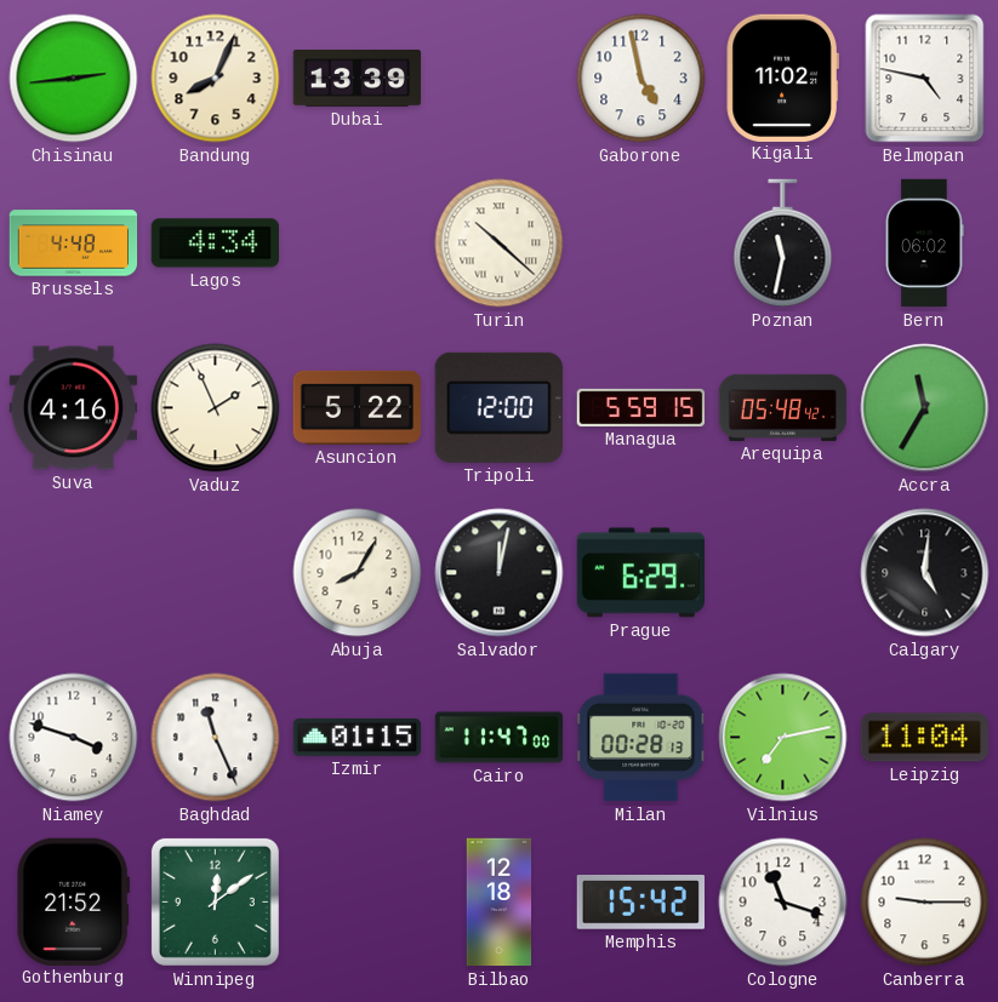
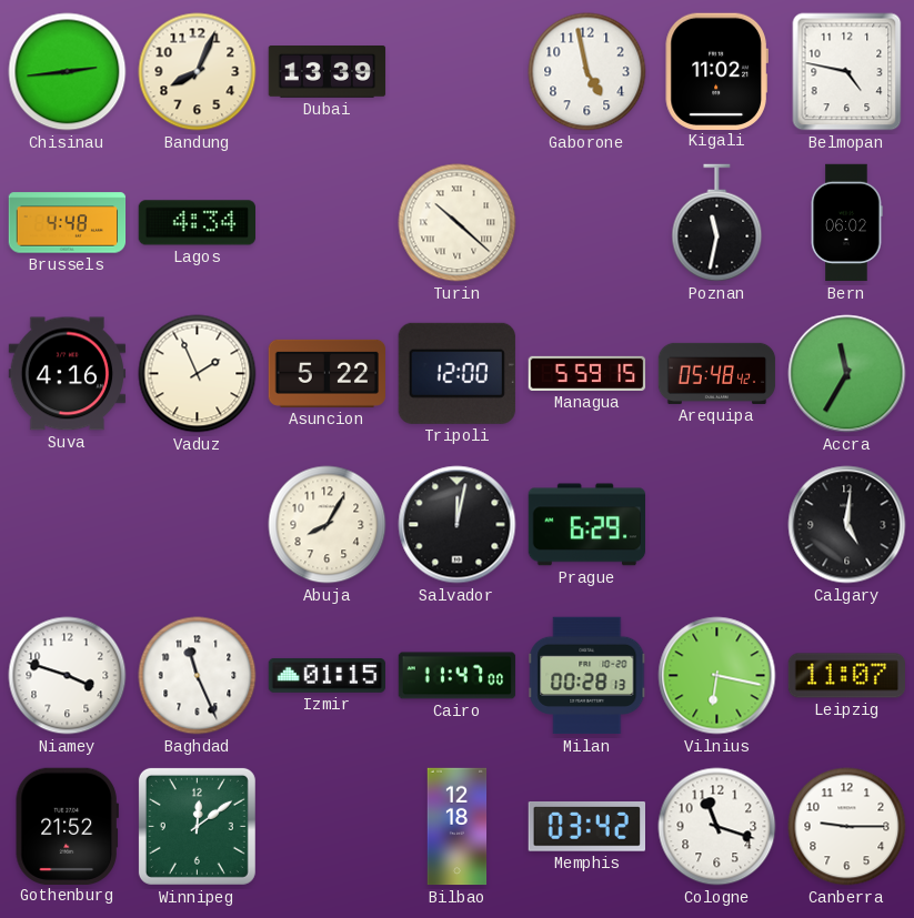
Vilnius: 7:13 -> 6:17 (717, 676)
Leipzig: 11:04 -> 11:07 (846, 676)
Memphis: 15:42 -> 03:42 (586, 827)
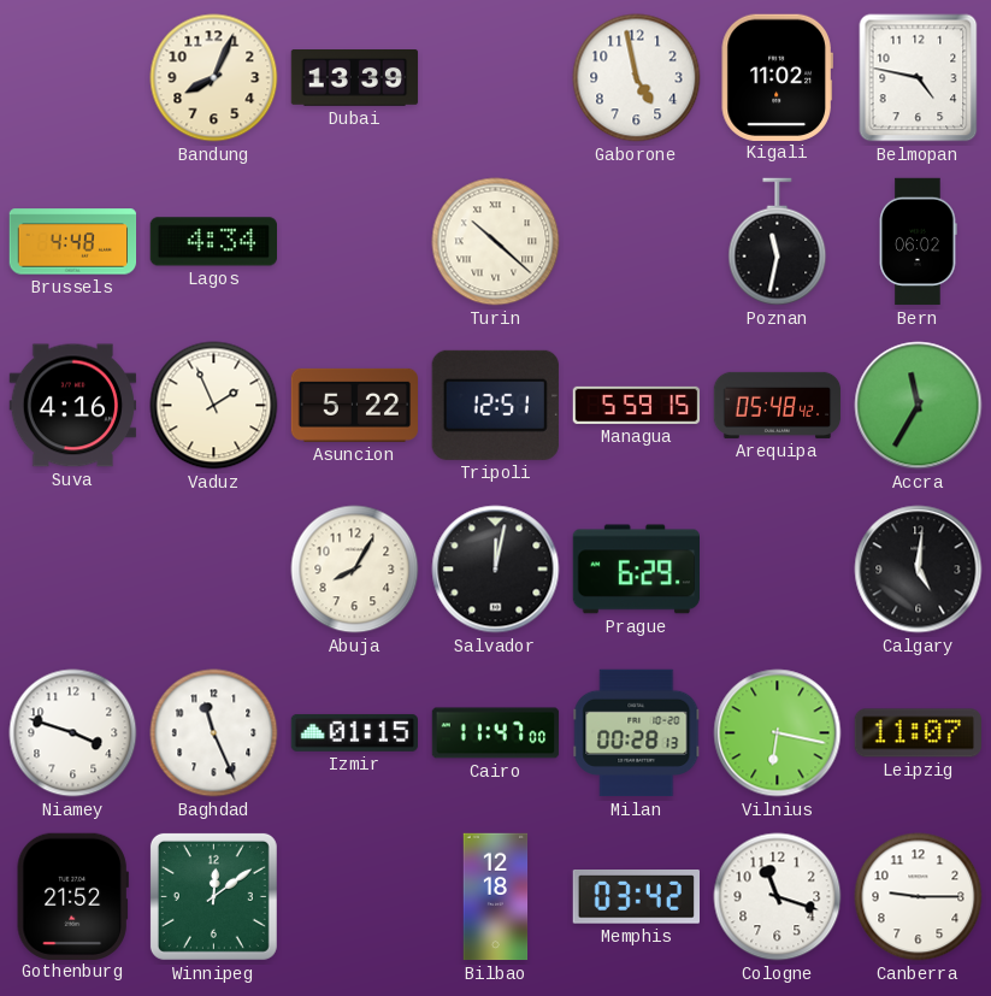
Chisinau: 2:44 -> none (68, 72)
Tripoli: 12:00 -> 12:51 (495, 405)
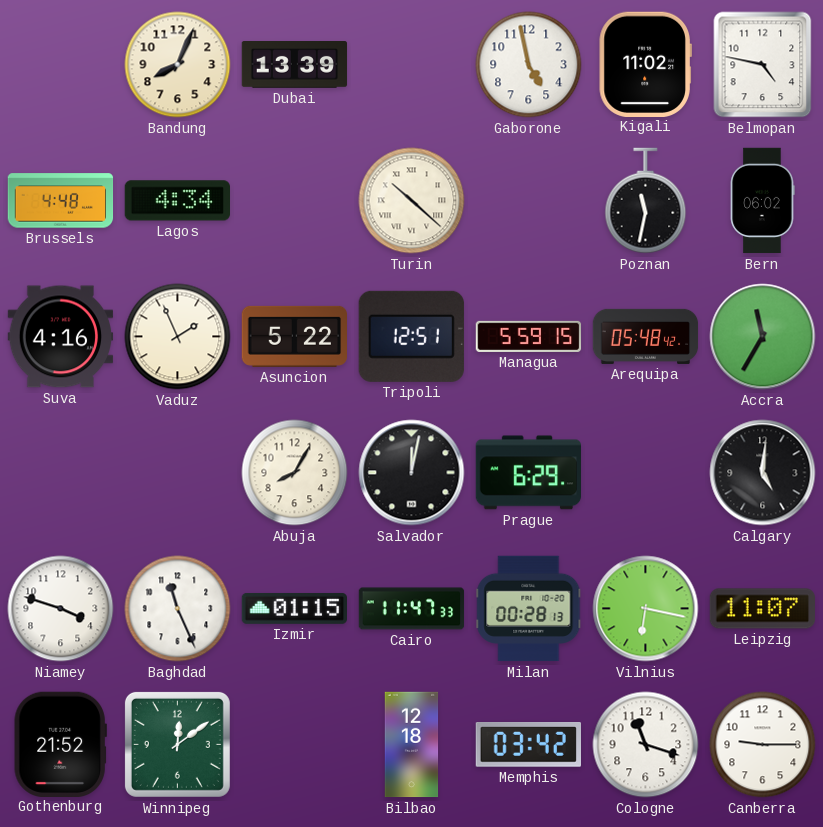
Cairo: 11:47:00 -> 11:47:33 (412, 609)
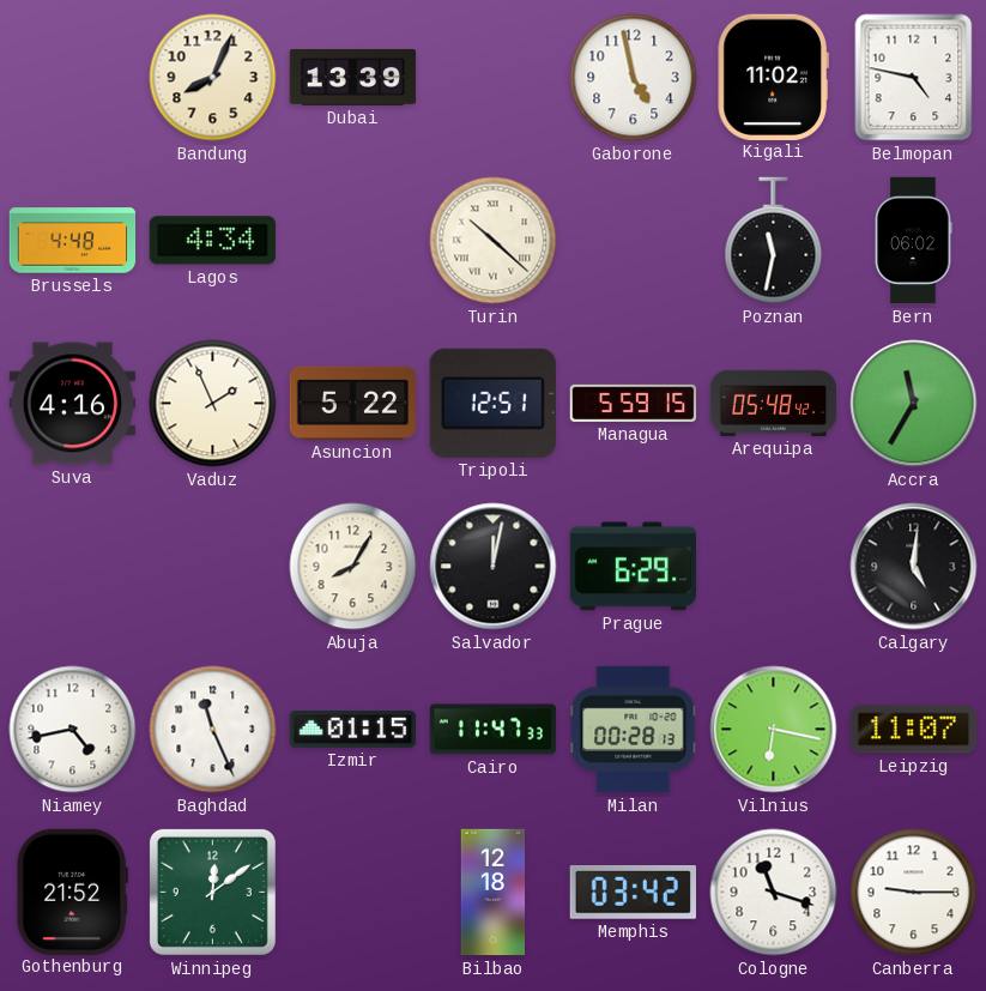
Niamey: 3:48 -> 4:43 (73, 730)
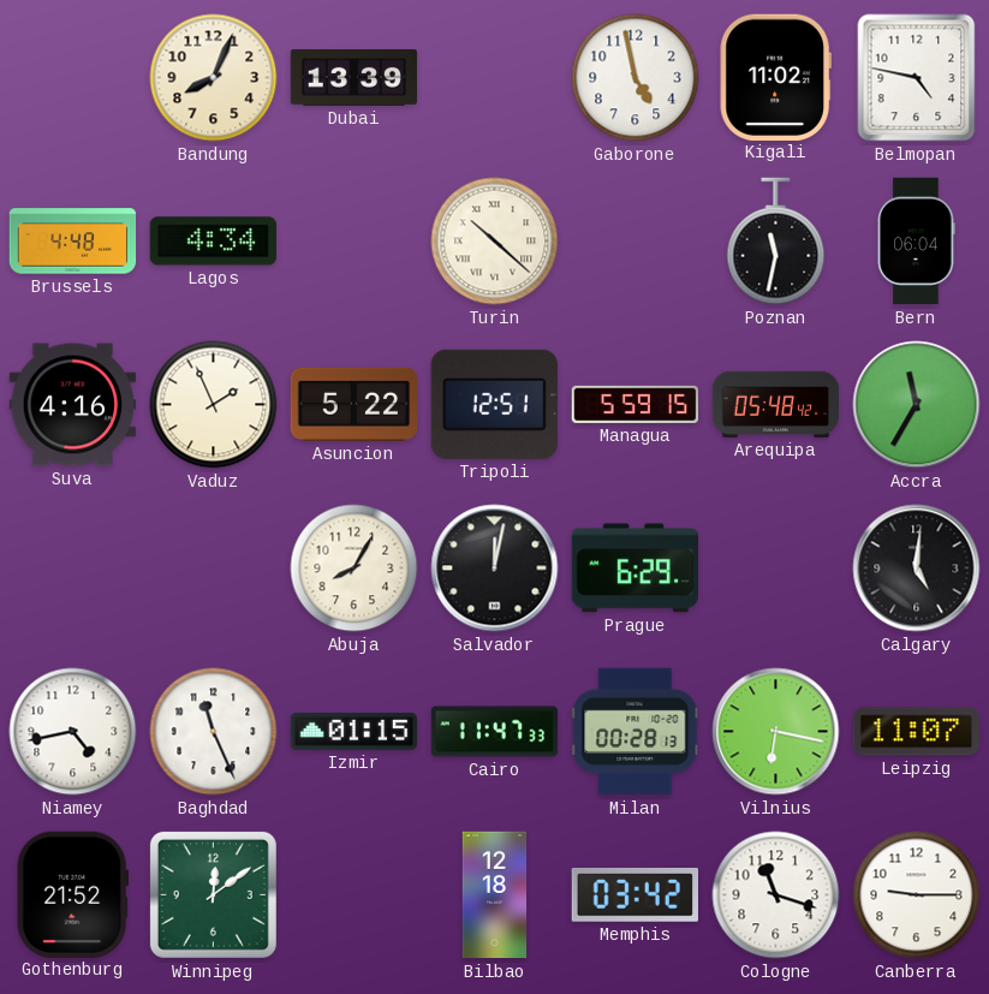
Bern: 06:02 -> 06:04 (916, 242)
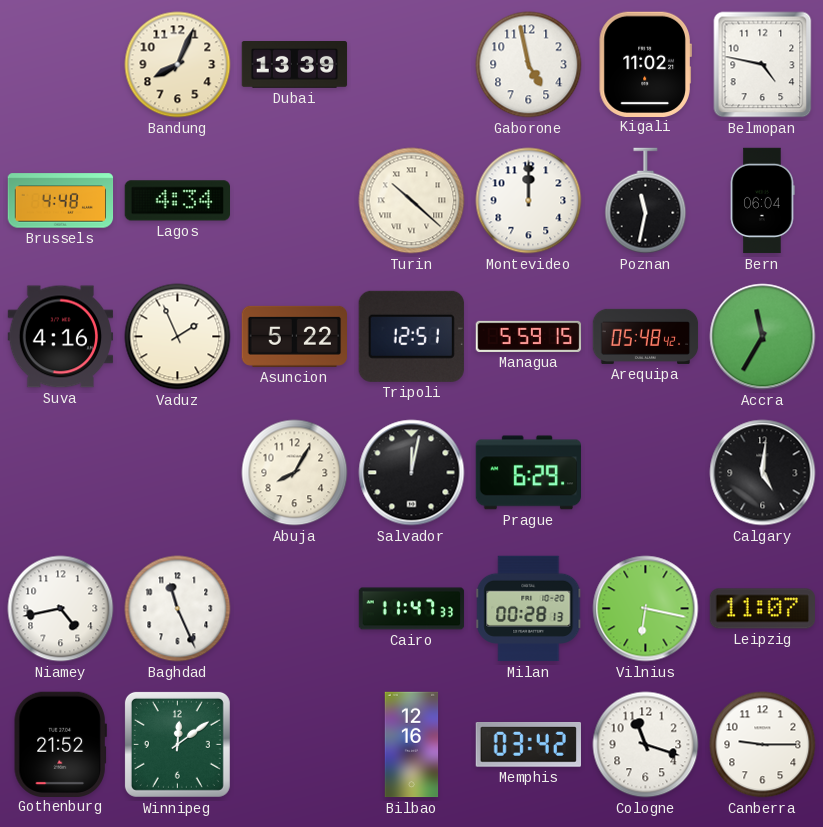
Montevideo: none -> 12:00 (529, 201)
Izmir: 01:15 -> none (353, 731)
Bilbao: 12:18 -> 12:16 (412, 745)
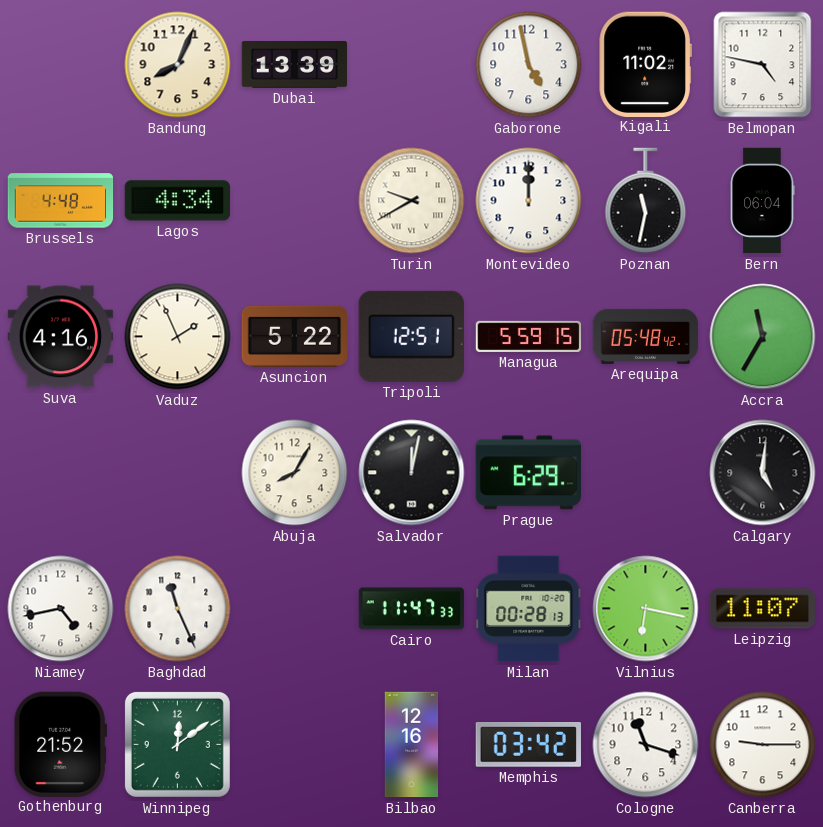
Turin: 10:22 -> 9:40 (412, 201)
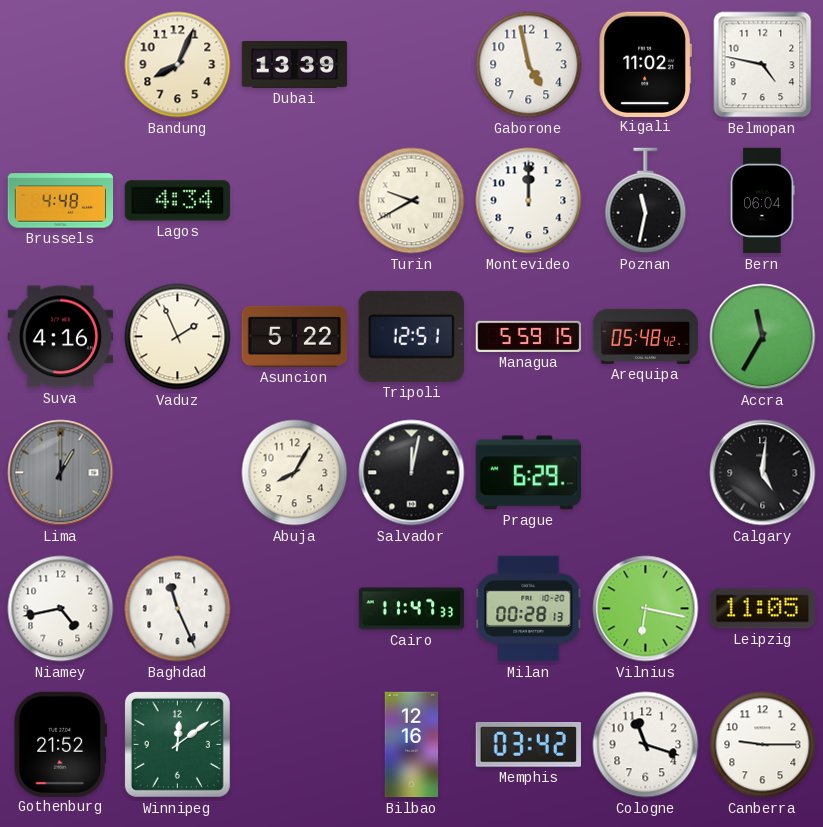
Lima: none -> 1:00 (61, 473)
Leipzig: 11:07 -> 11:05 (762, 609)
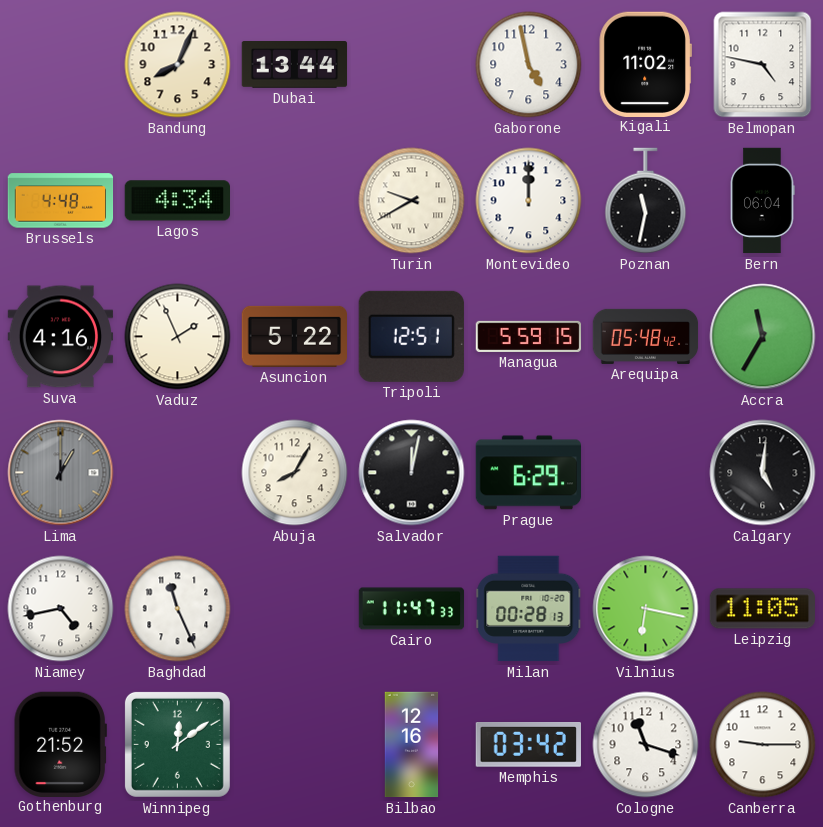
Dubai: 13:39 -> 13:44 (295, 65)
